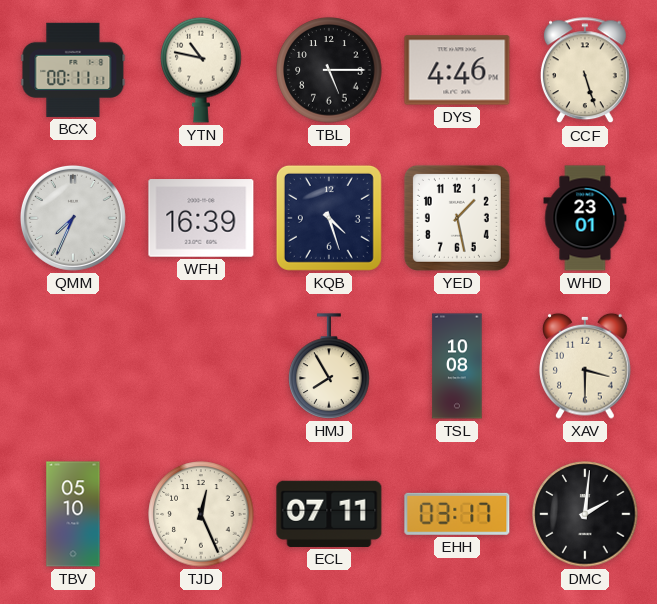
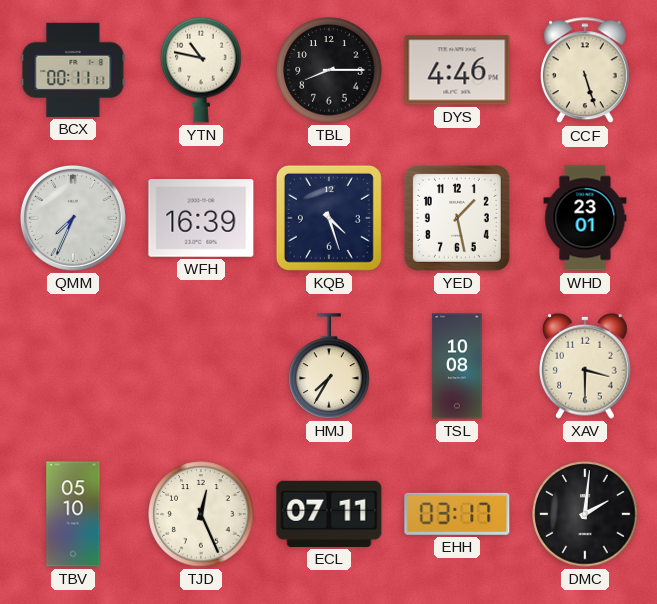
TBL: 5:15 -> 8:15 (329, 70)
HMJ: 7:55 -> 7:35 (329, 366)
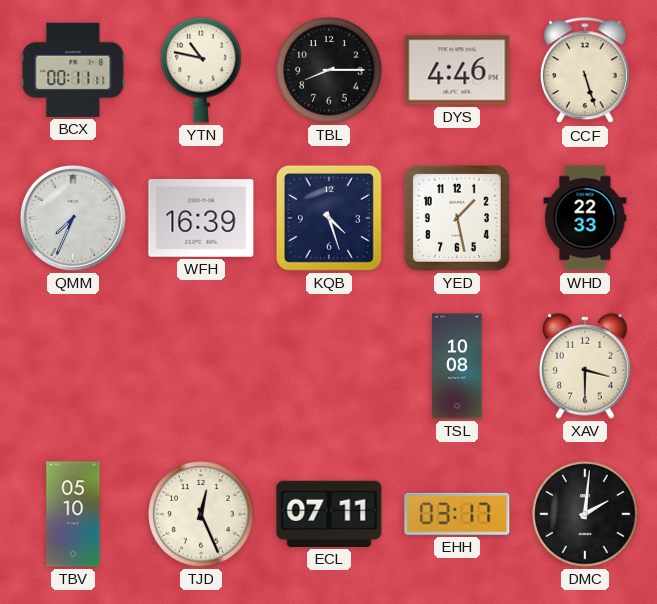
WHD: 23:01 -> 22:33 (585, 218)
HMJ: 7:35 -> none (329, 366)
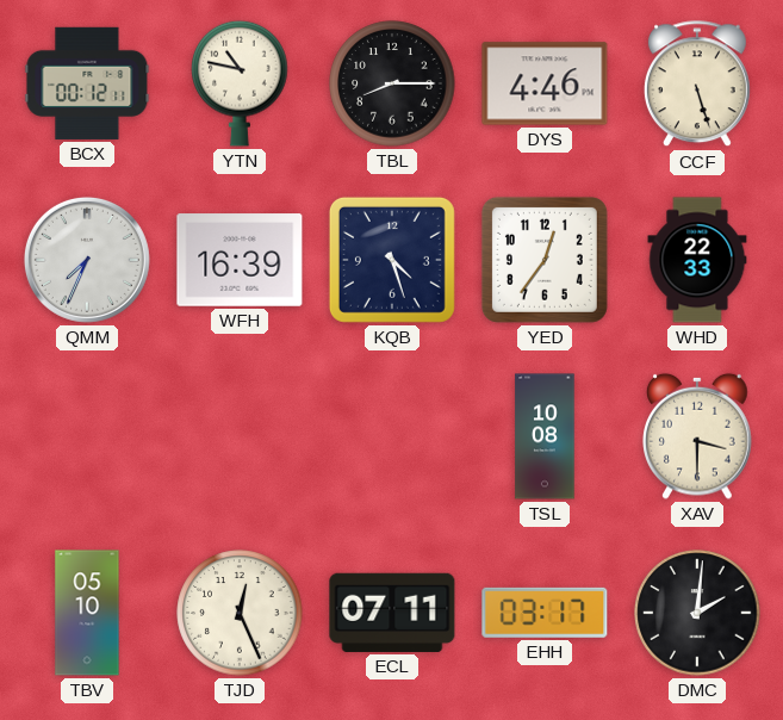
BCX: 00:11 -> 00:12 (87, 83)
YED: 1:28 -> 12:36 (545, 260)
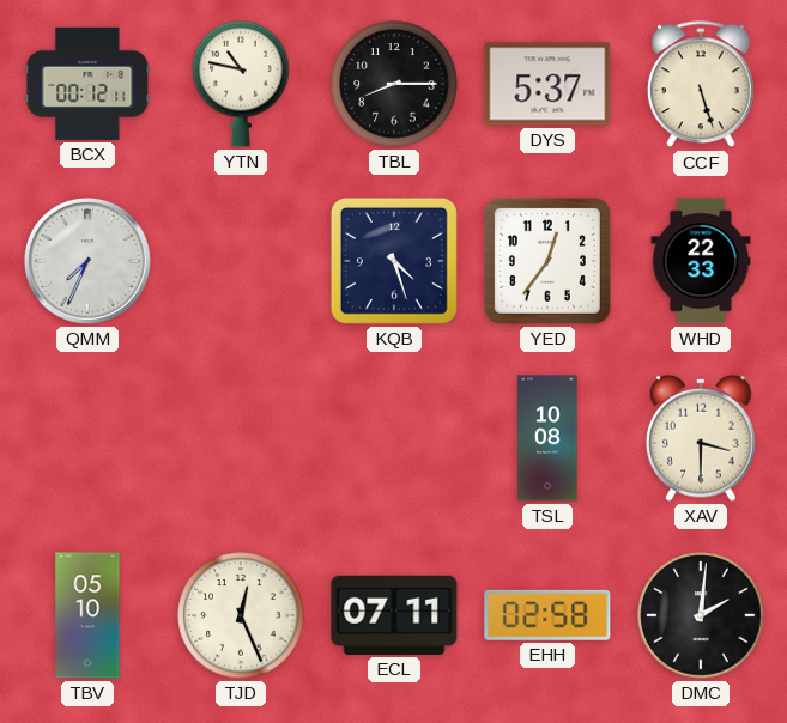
DYS: 4:46 -> 5:37 (547, 84)
WFH: 16:39 -> none (240, 260)
EHH: 03:17 -> 02:58 (547, 615)
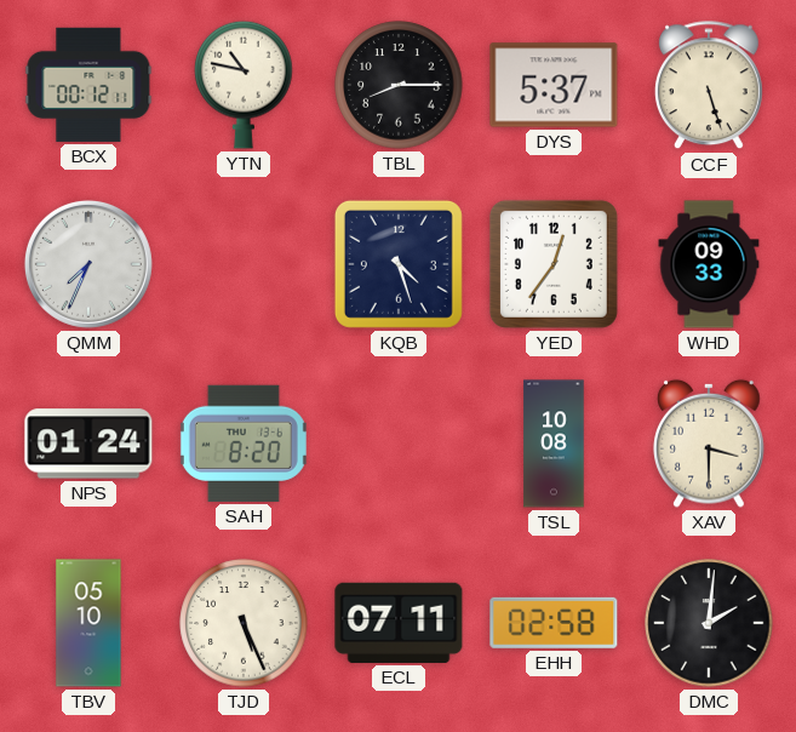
WHD: 22:33 -> 09:33 (709, 264)
NPS: none -> 01:24 (88, 444)
SAH: none -> 8:20 (244, 444)
TJD: 12:26 -> 5:26 (244, 623)
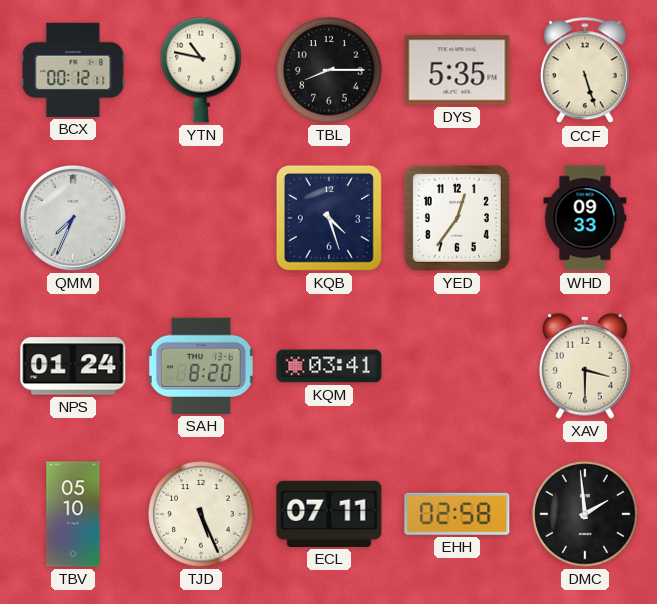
DYS: 5:37 -> 5:35 (457, 70)
KQM: none -> 03:41 (329, 366)
TSL: 10:08 -> none (554, 444)
DMC: 2:01 -> 1:59 (585, 514)
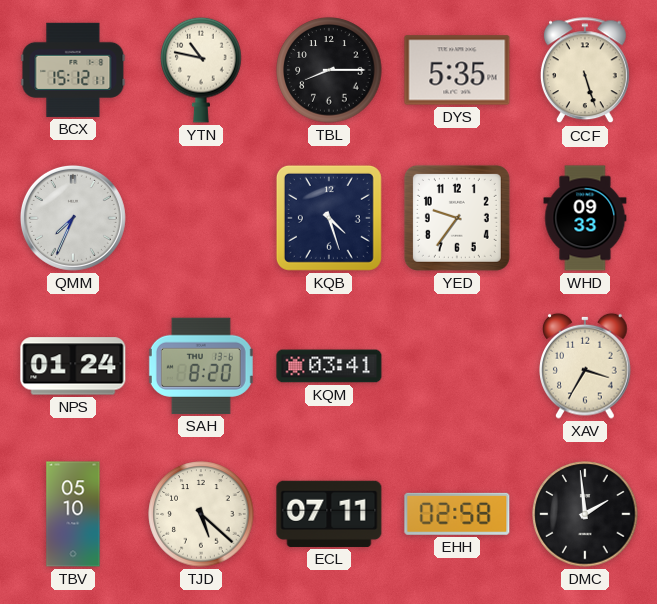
BCX: 00:12 -> 15:12 (73, 70)
YED: 12:36 -> 9:36 (457, 218)
XAV: 3:30 -> 3:35 (585, 366)
TJD: 5:26 -> 5:22 (201, 514)
